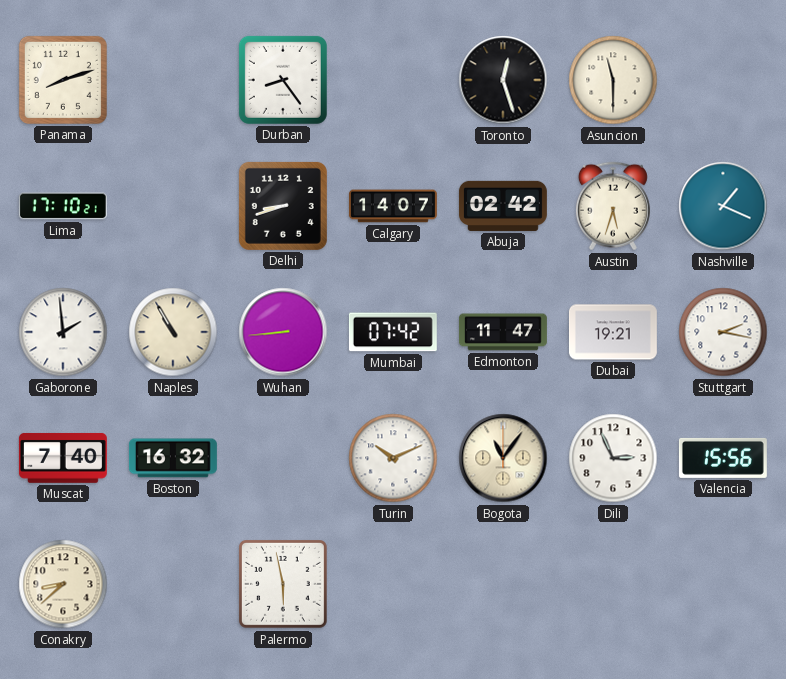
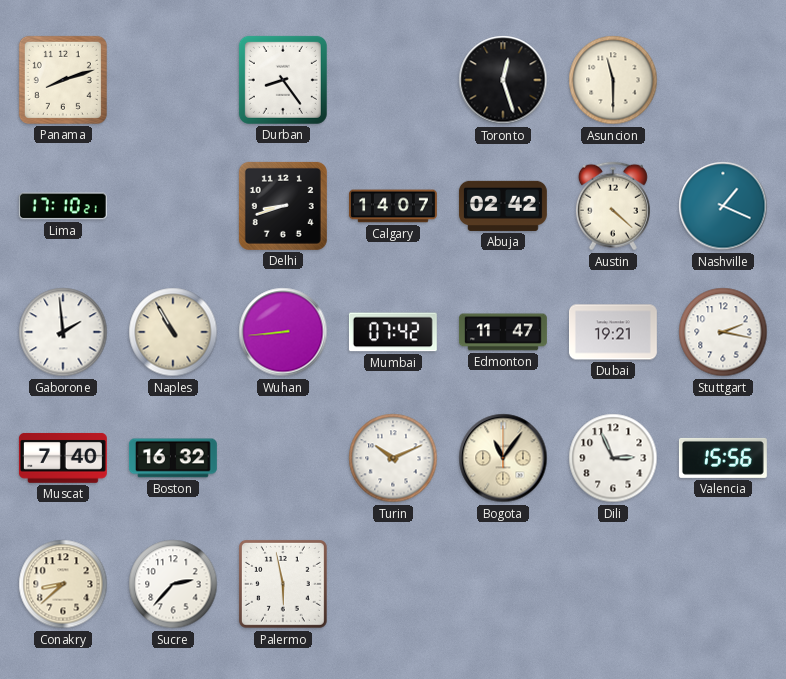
Austin: 5:33 -> 4:22 (613, 206)
Sucre: none -> 2:37 (173, 584)
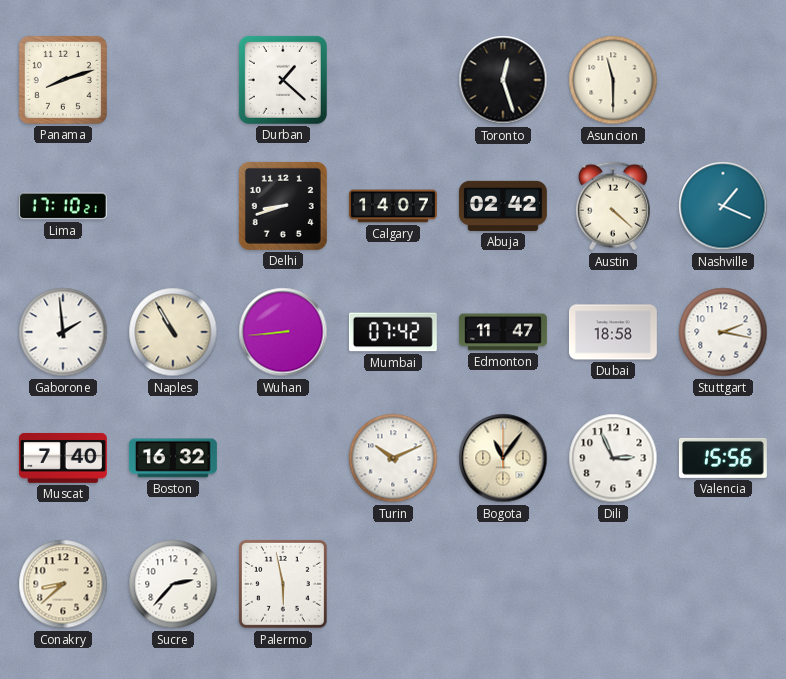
Durban: 8:24 -> 1:22 (283, 80)
Dubai: 19:21 -> 18:58 (613, 332)
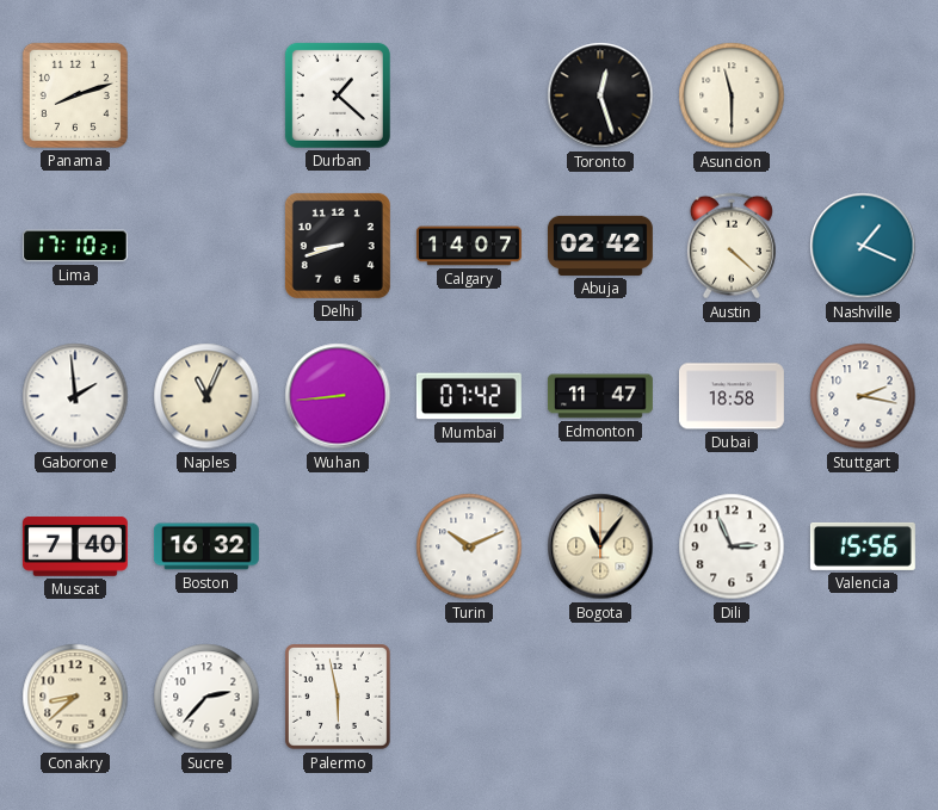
Naples: 10:55 -> 11:04 (206, 396)
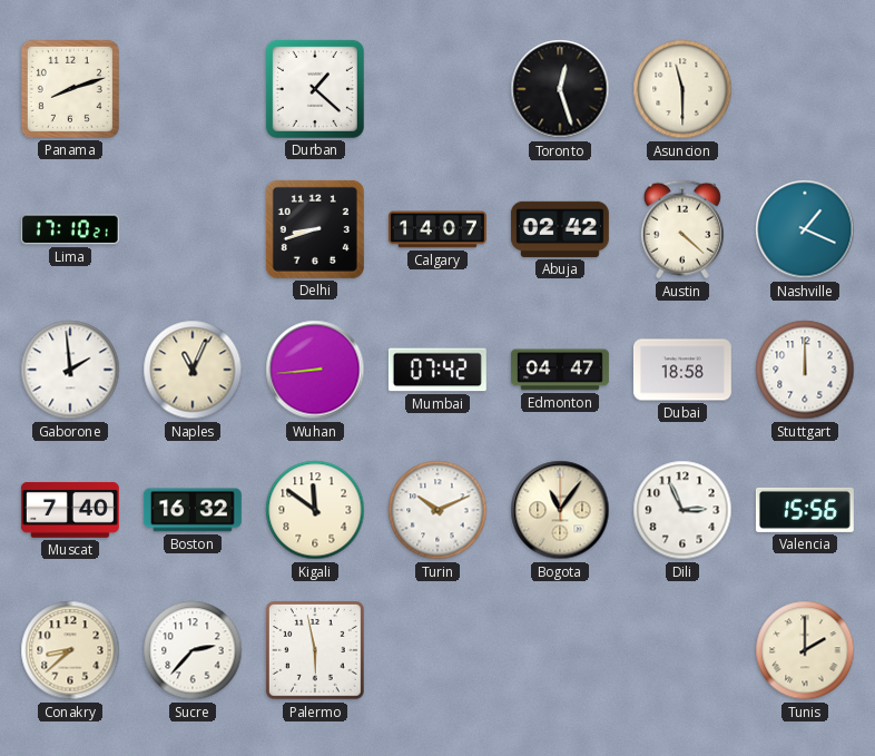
Edmonton: 11:47 -> 04:47 (560, 370)
Stuttgart: 2:17 -> 12:00 (805, 370)
Kigali: none -> 11:51 (315, 510)
Tunis: none -> 2:00 (805, 650)
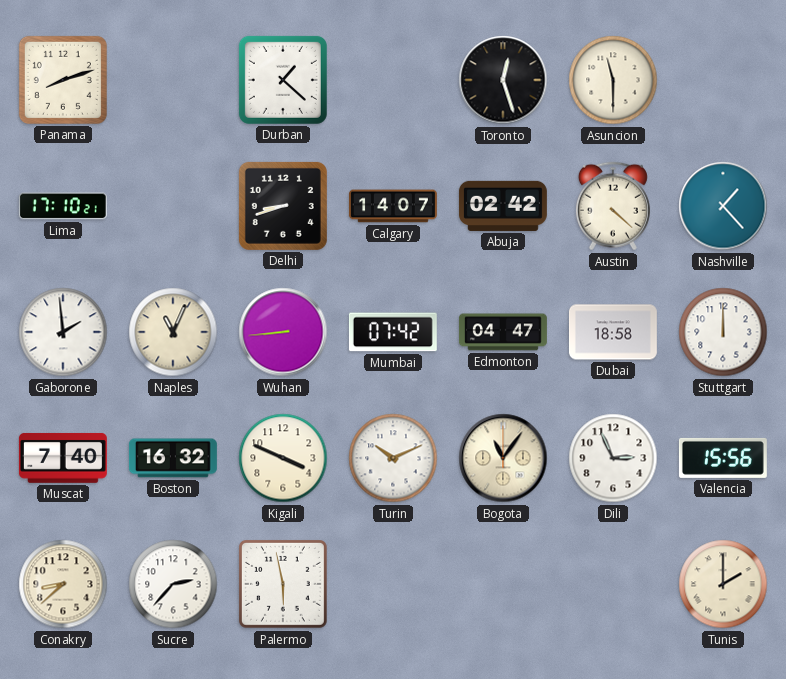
Nashville: 1:19 -> 1:23 (723, 206)
Kigali: 11:51 -> 3:49 (283, 458)
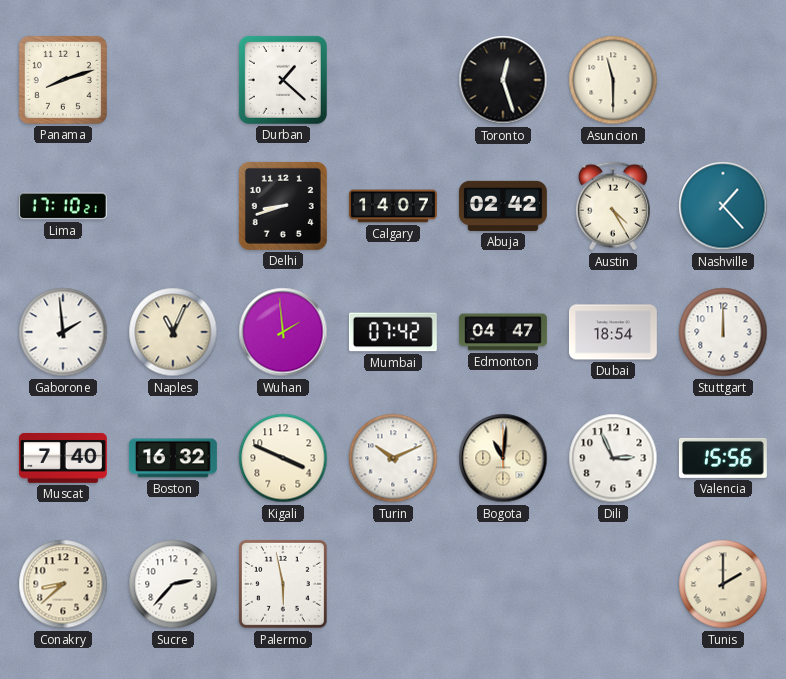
Austin: 4:22 -> 4:25 (613, 206)
Wuhan: 8:44 -> 1:59 (283, 332)
Dubai: 18:58 -> 18:54 (613, 332)
Bogota: 11:06 -> 11:01 (503, 458)
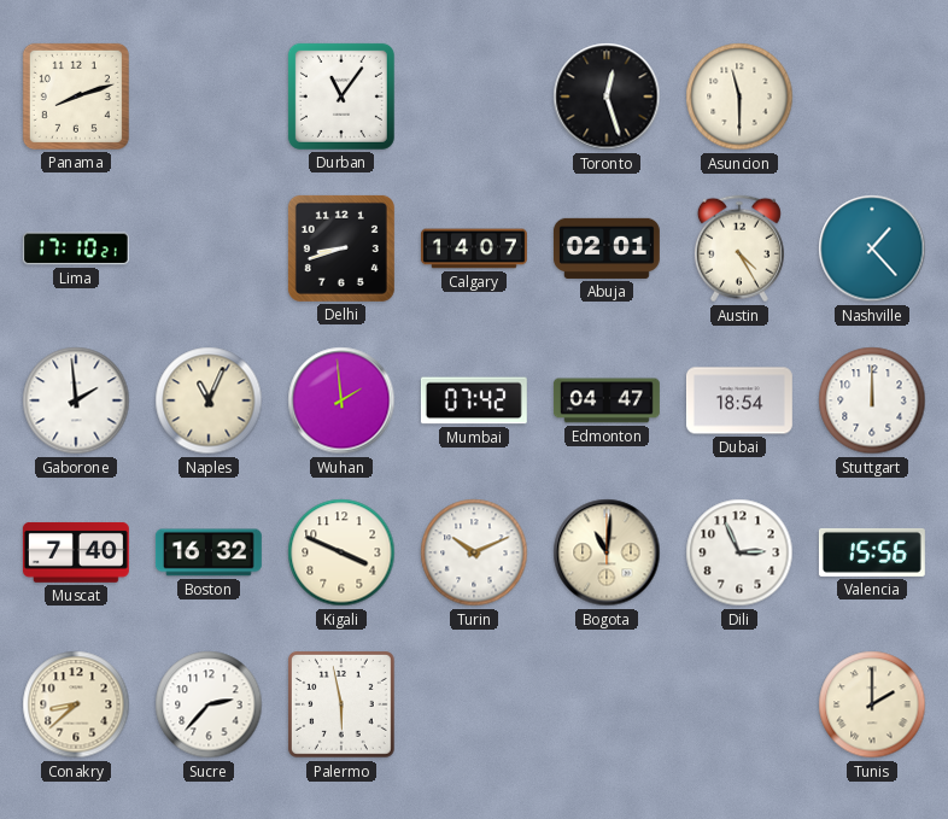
Durban: 1:22 -> 11:06 (341, 96)
Abuja: 02:42 -> 02:01 (607, 248)
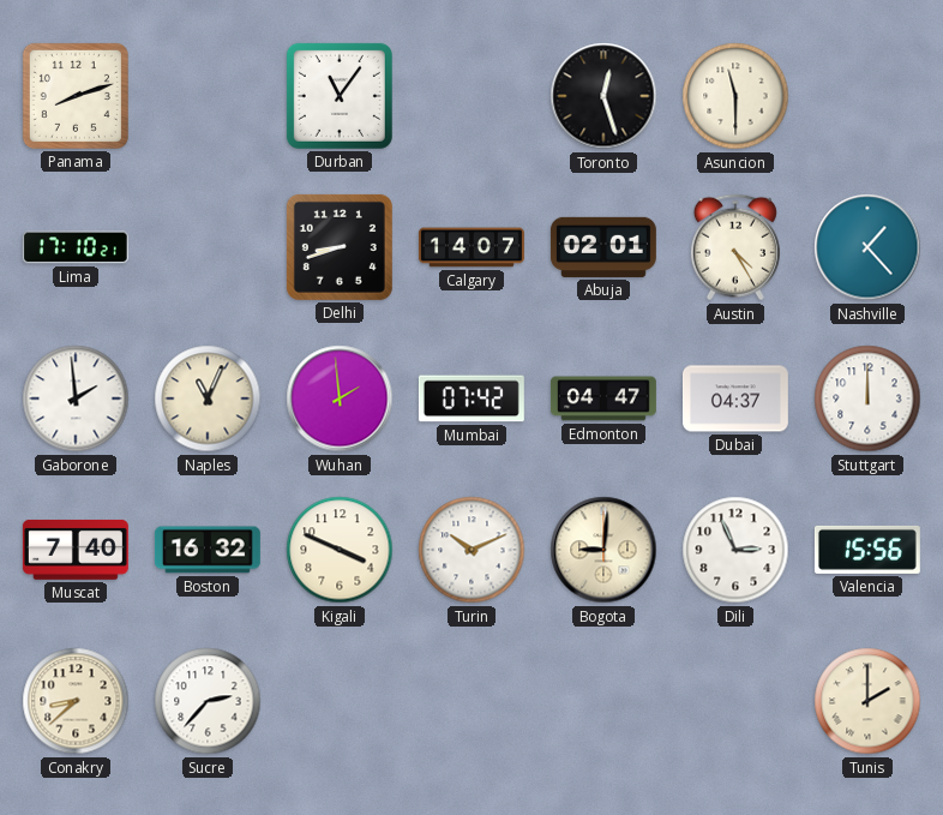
Dubai: 18:54 -> 04:37 (735, 398)
Bogota: 11:01 -> 9:01 (603, 550)
Palermo: 5:58 -> none (341, 704)
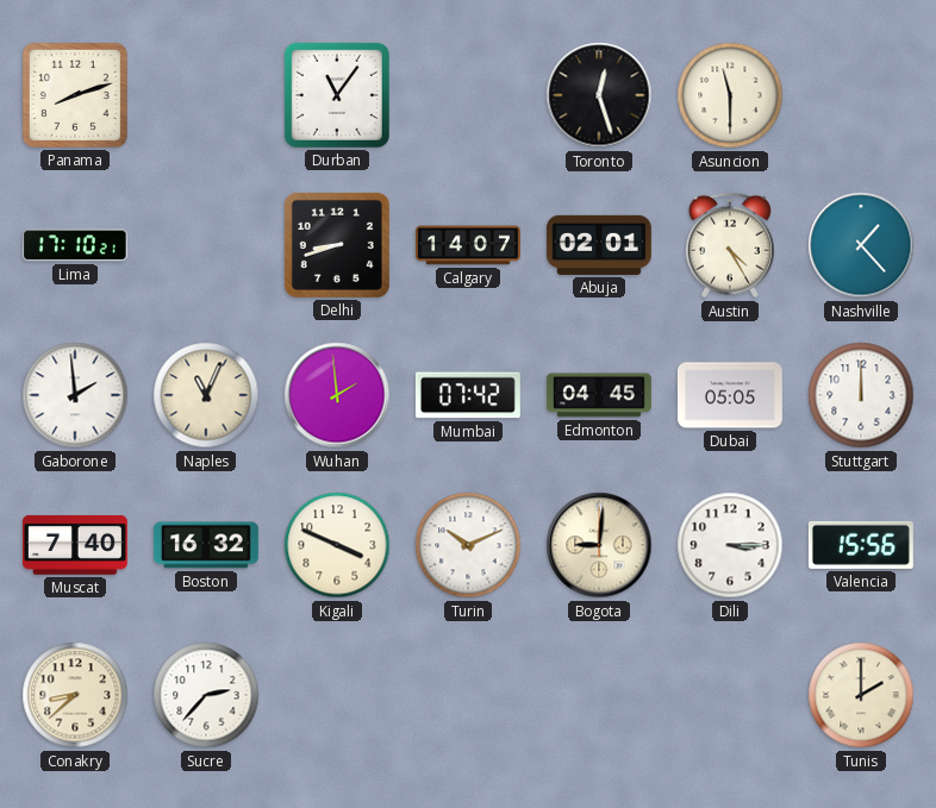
Edmonton: 04:47 -> 04:45 (599, 395)
Dubai: 04:37 -> 05:05 (730, 395)
Dili: 2:56 -> 3:15 (730, 545)
